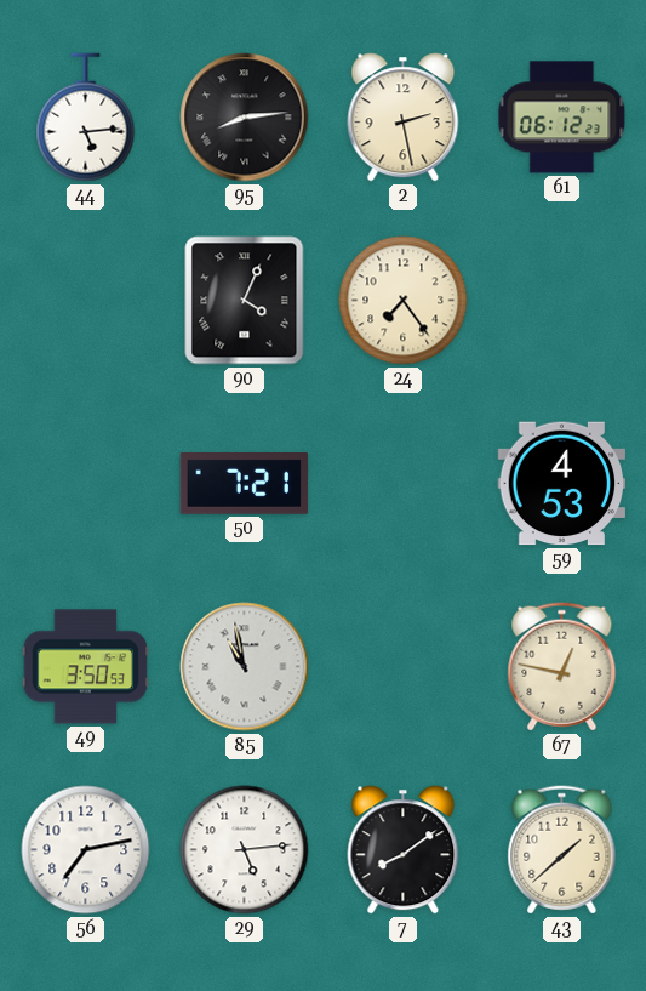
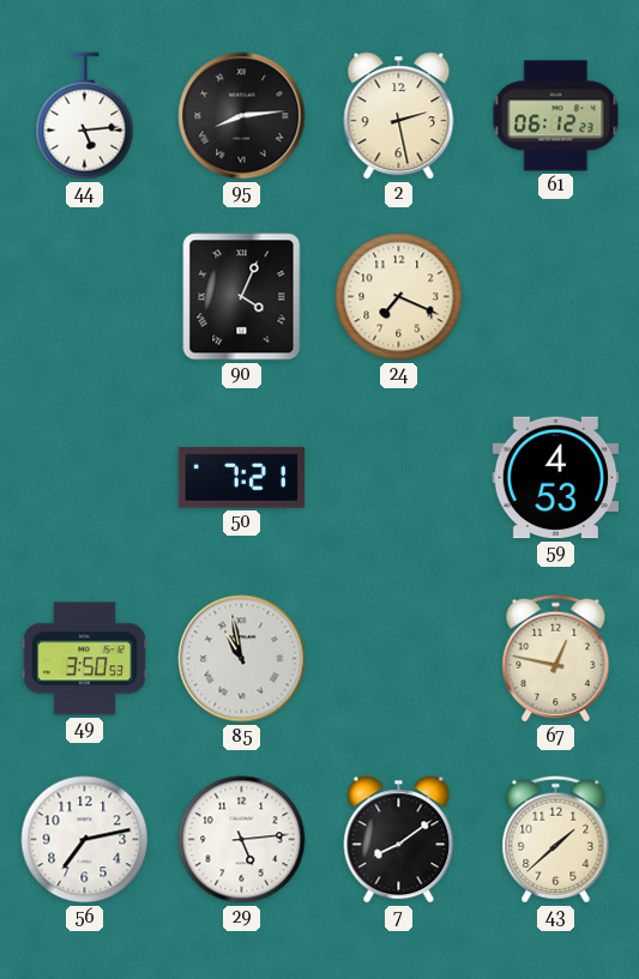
24: 7:24 -> 7:19 (399, 297)
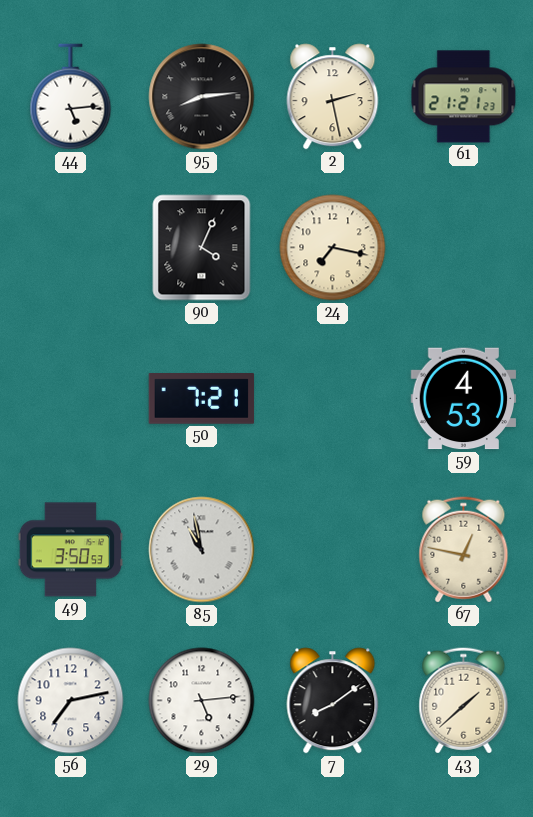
61: 06:12 -> 21:21 (464, 97)
24: 7:19 -> 7:17 (333, 248)
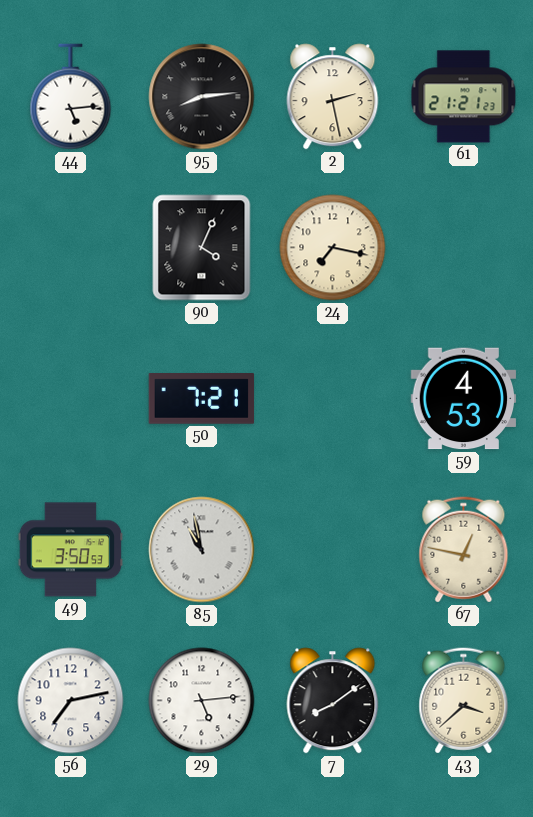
43: 1:38 -> 3:38 (464, 701)
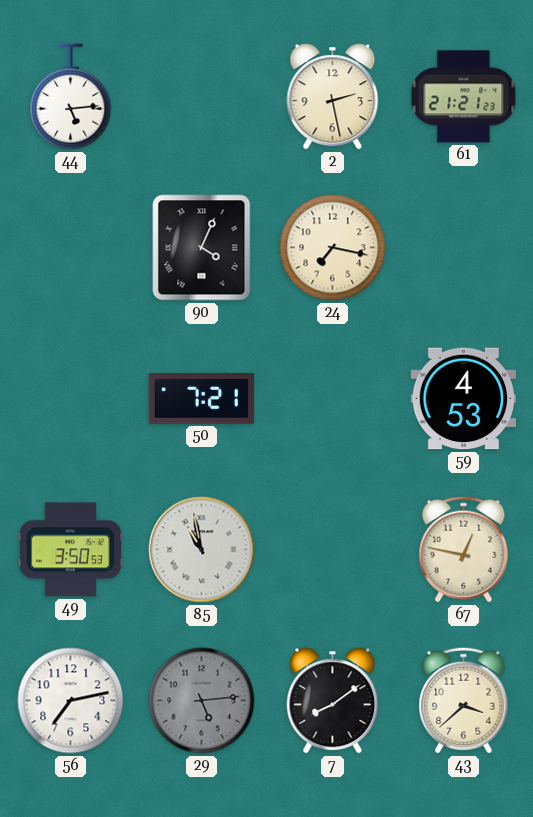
95: 8:14 -> none (202, 97)
29 dial: white -> grey (202, 701)
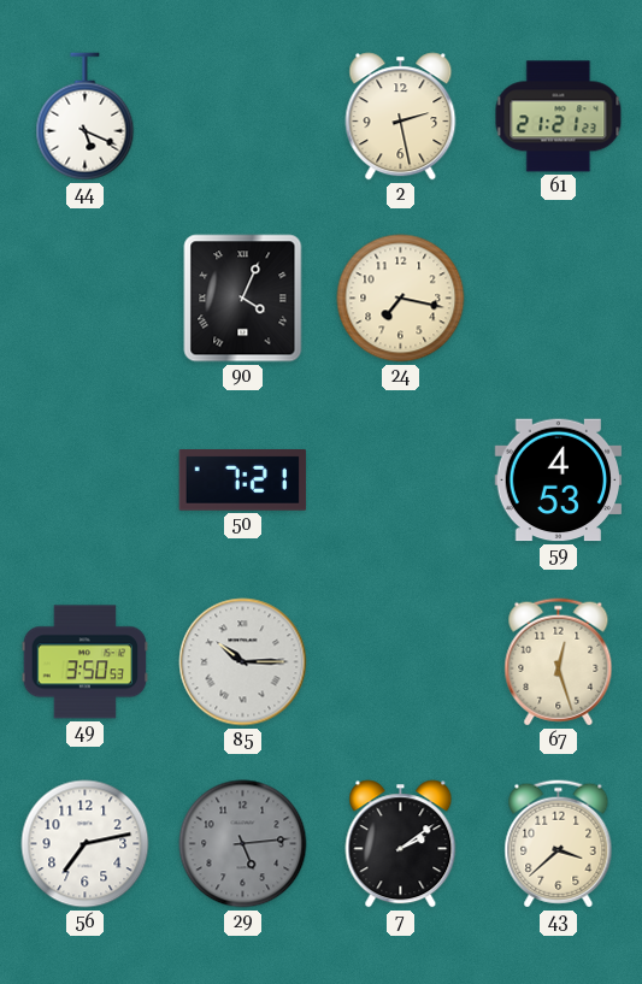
44: 5:14 -> 5:19 (86, 117)
85: 10:58 -> 10:15 (243, 662)
67: 12:47 -> 12:27 (559, 662)
7: 8:09 -> 2:09 (401, 844)
